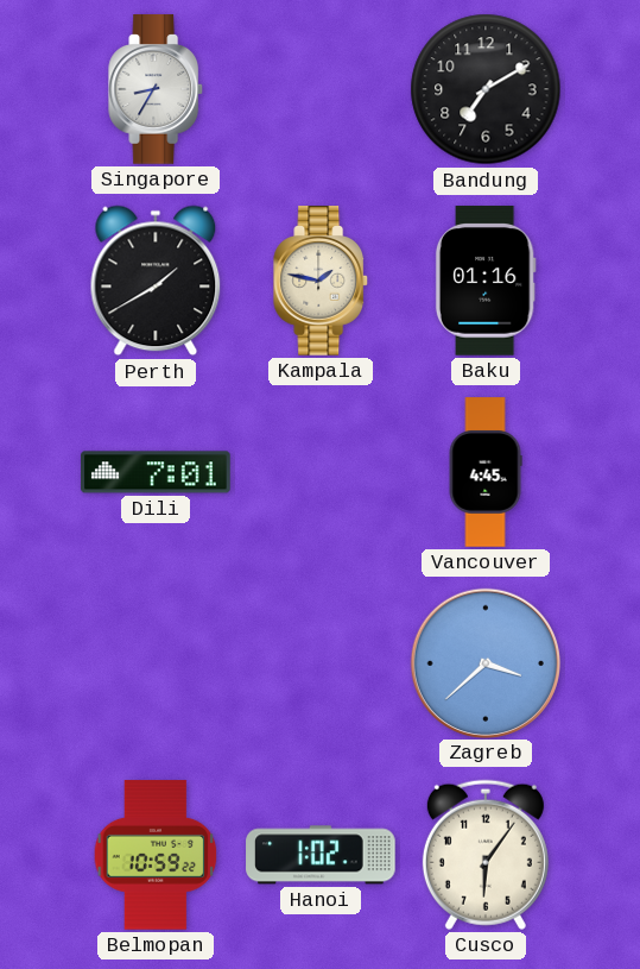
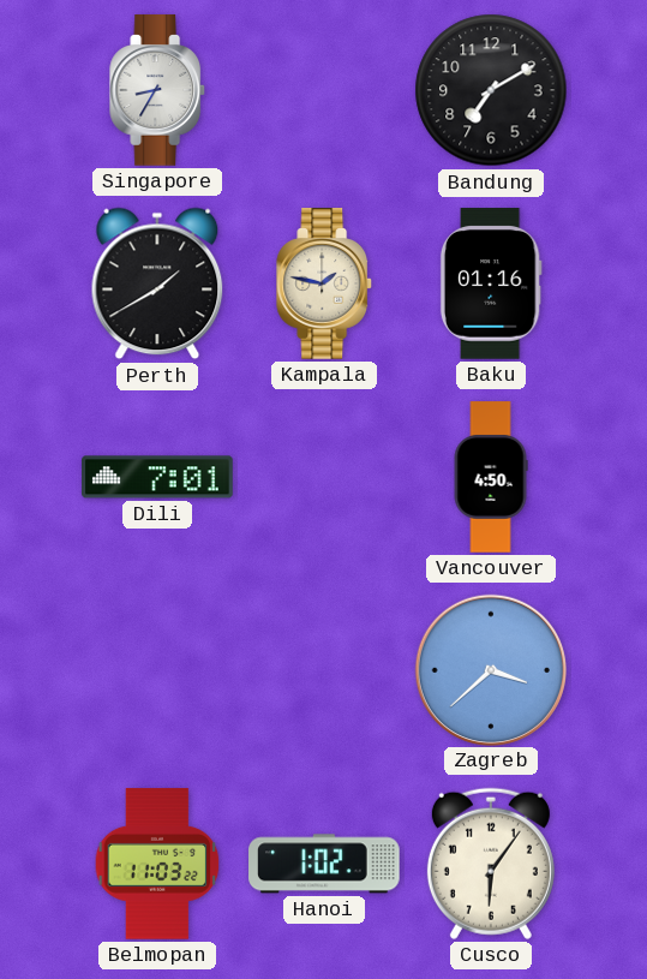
Vancouver: 4:45 -> 4:50 (491, 477)
Belmopan: 10:59 -> 11:03 (157, 864)
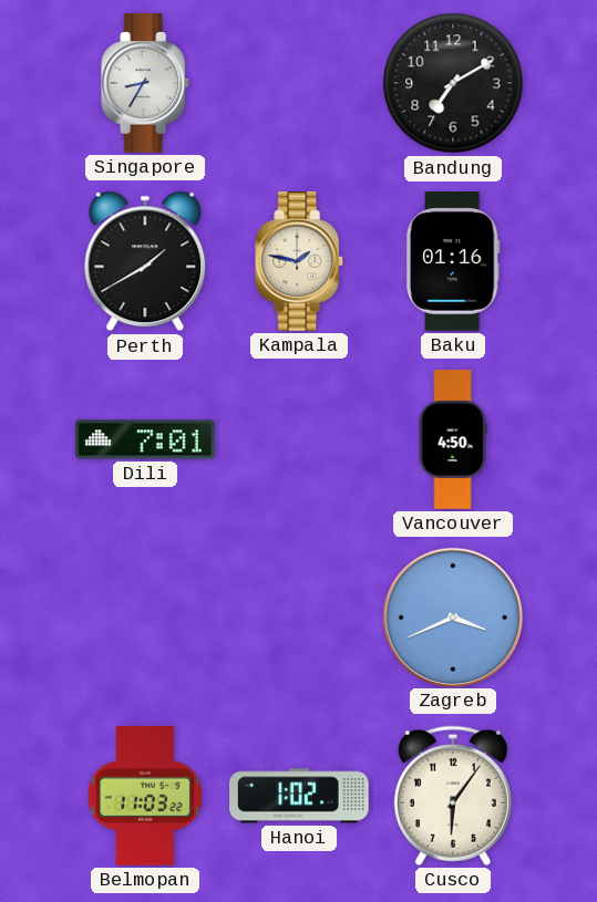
Zagreb: 3:38 -> 3:41 (452, 616)
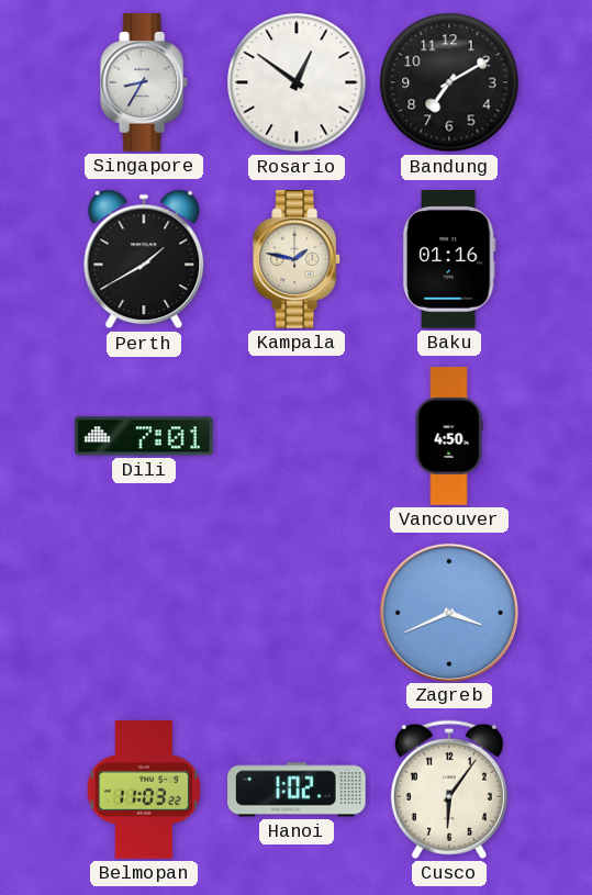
Rosario: none -> 12:51 (297, 82)
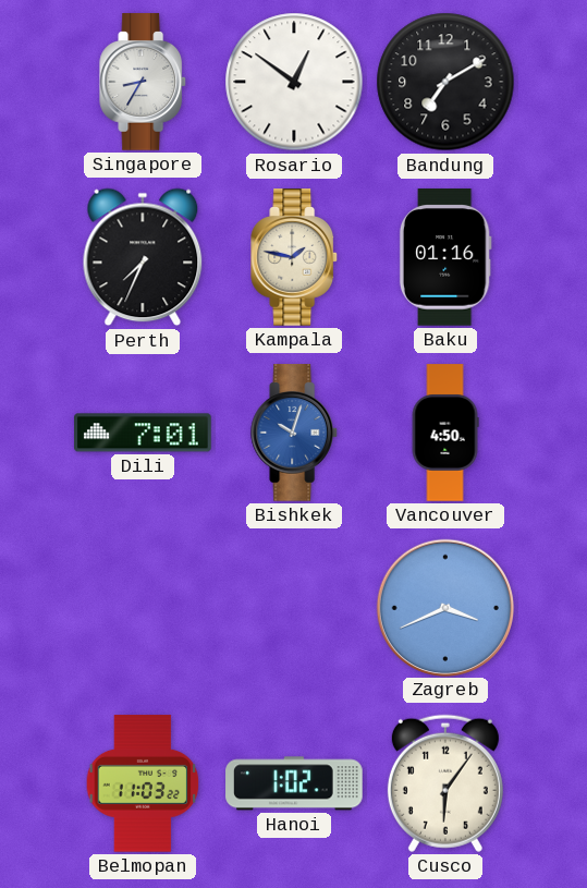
Perth: 1:40 -> 7:34 (143, 257)
Bishkek: none -> 10:03 (295, 433)
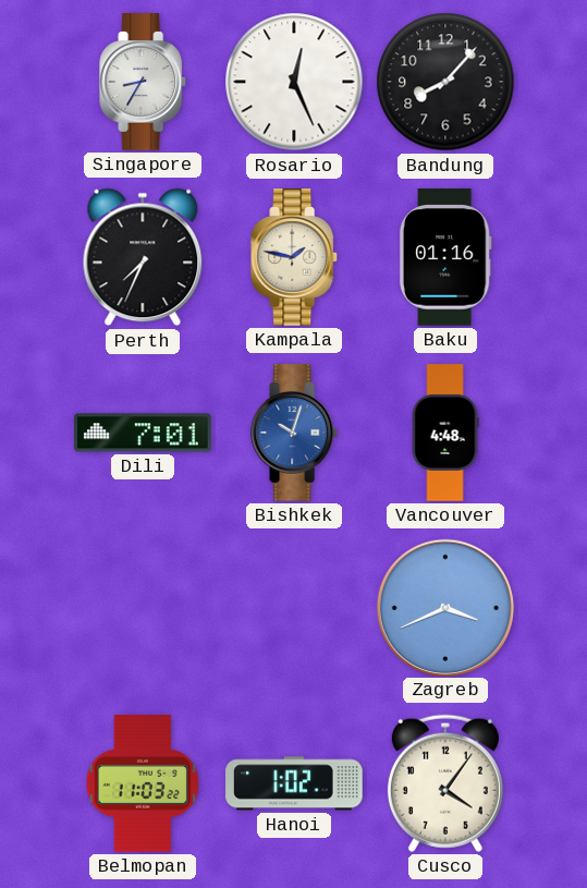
Rosario: 12:51 -> 12:26 (294, 82)
Bandung: 7:10 -> 8:07 (445, 82)
Vancouver: 4:50 -> 4:48 (445, 433)
Cusco: 6:06 -> 4:06 (445, 783)
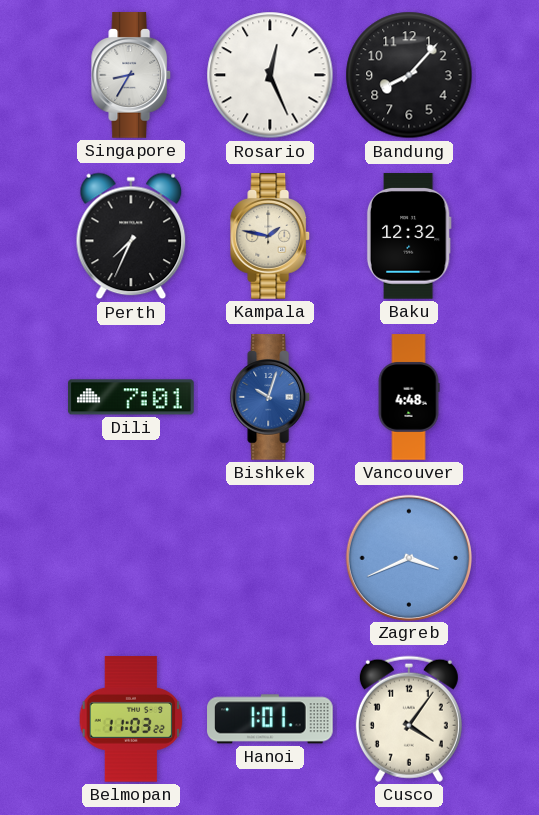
Baku: 01:16 -> 12:32 (409, 236)
Hanoi: 1:02 -> 1:01 (270, 719)
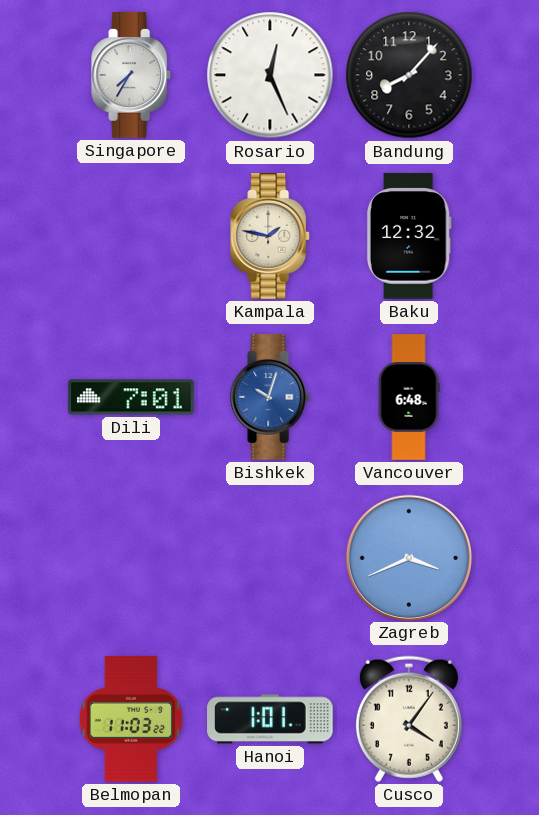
Singapore: 8:35 -> 7:35 (132, 75)
Perth: 7:34 -> none (131, 236)
Vancouver: 4:48 -> 6:48 (409, 397)
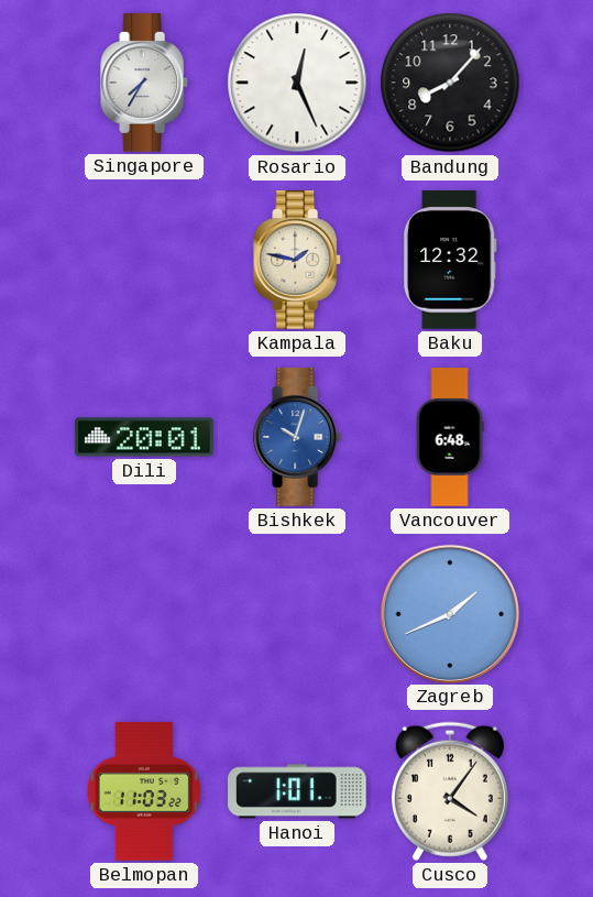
Dili: 7:01 -> 20:01 (144, 437)
Zagreb: 3:41 -> 1:41 (449, 613)
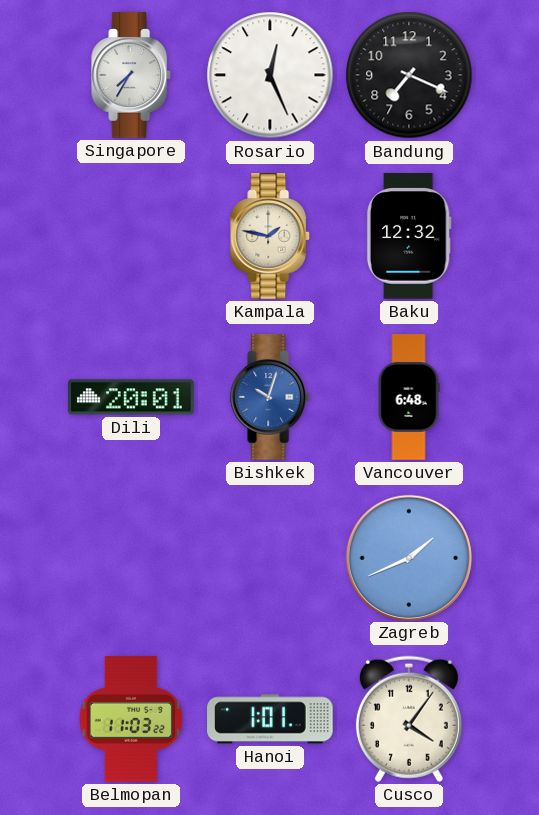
Bandung: 8:07 -> 7:19 (409, 75)
